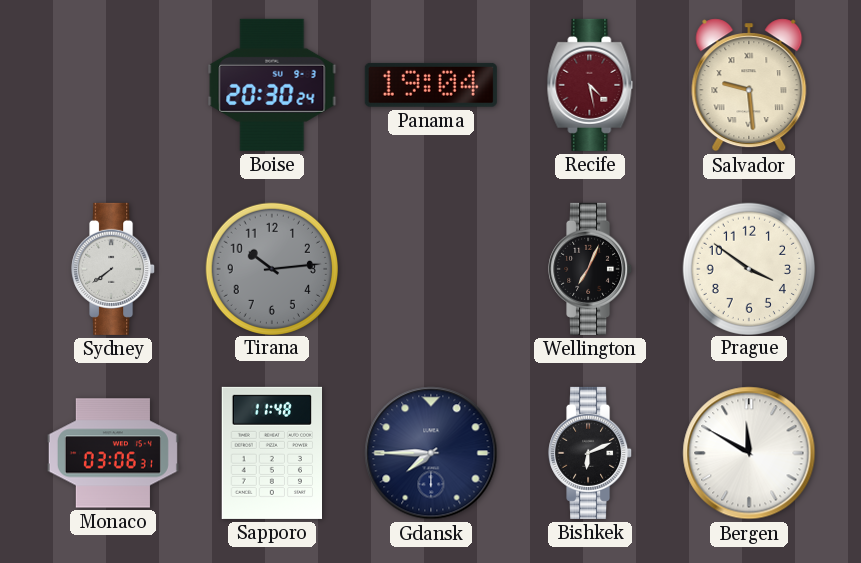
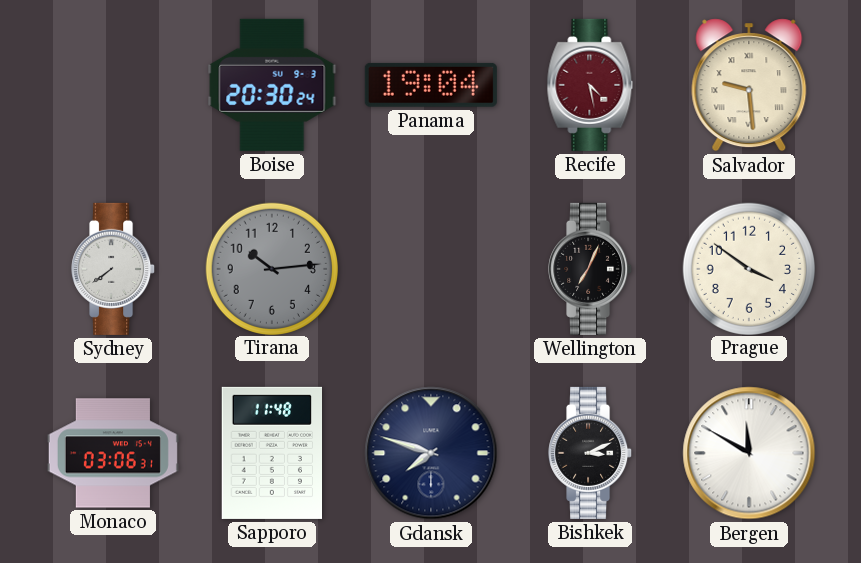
Gdansk: 7:45 -> 7:48 (431, 453)
Bishkek: 6:11 -> 3:11 (591, 453)
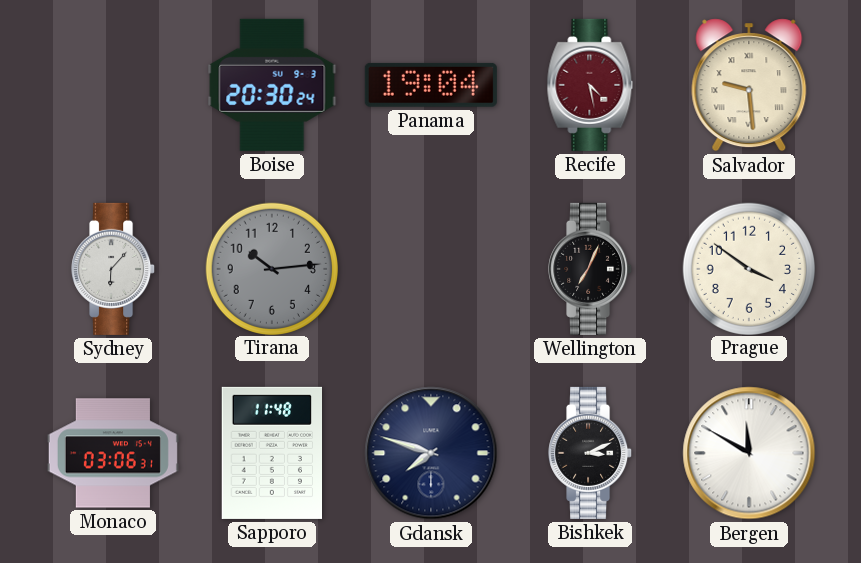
Sydney: 7:39 -> 6:07 (114, 269)
